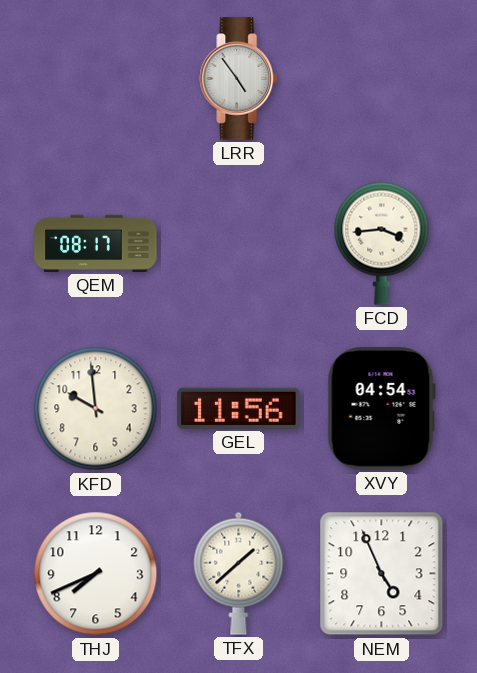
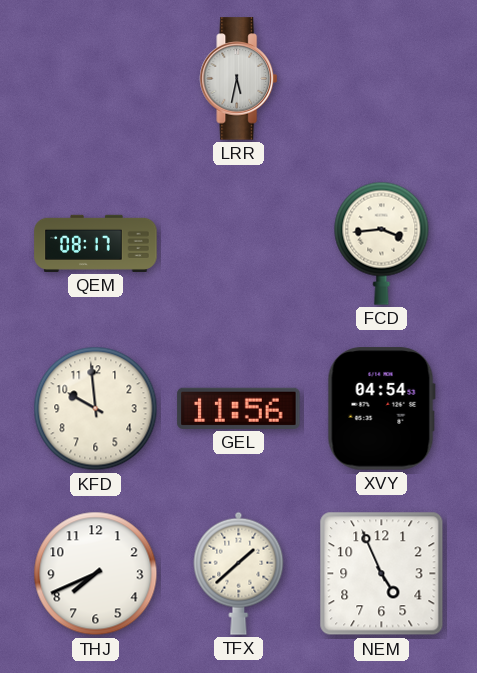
LRR: 4:54 -> 5:32 (239, 79)
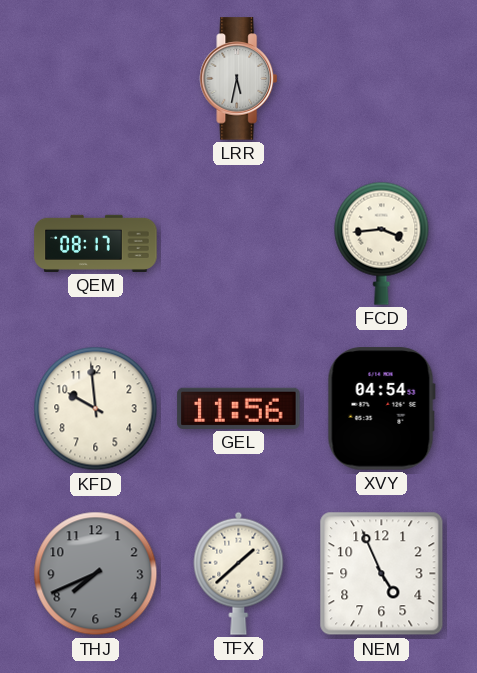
THJ dial: white -> grey (96, 574)
